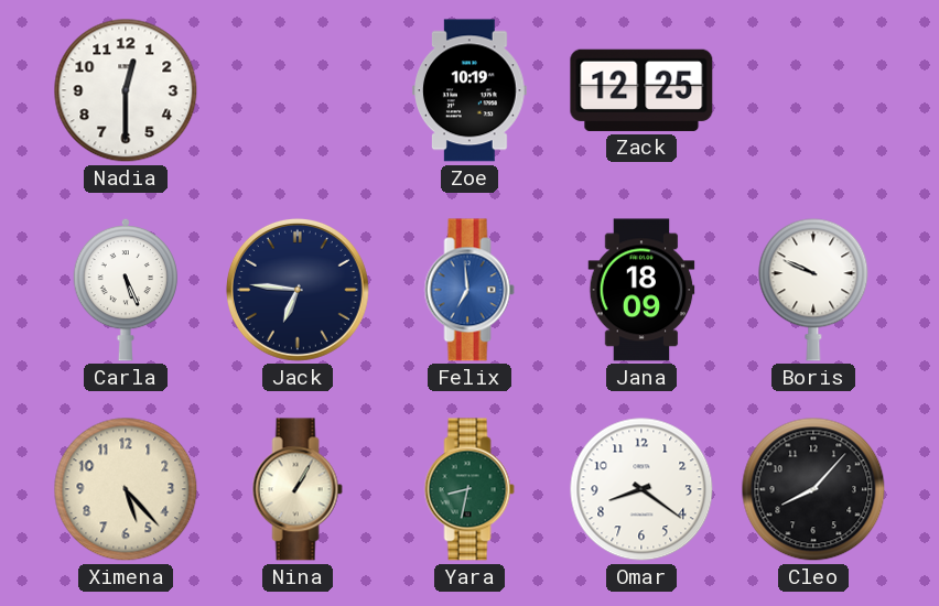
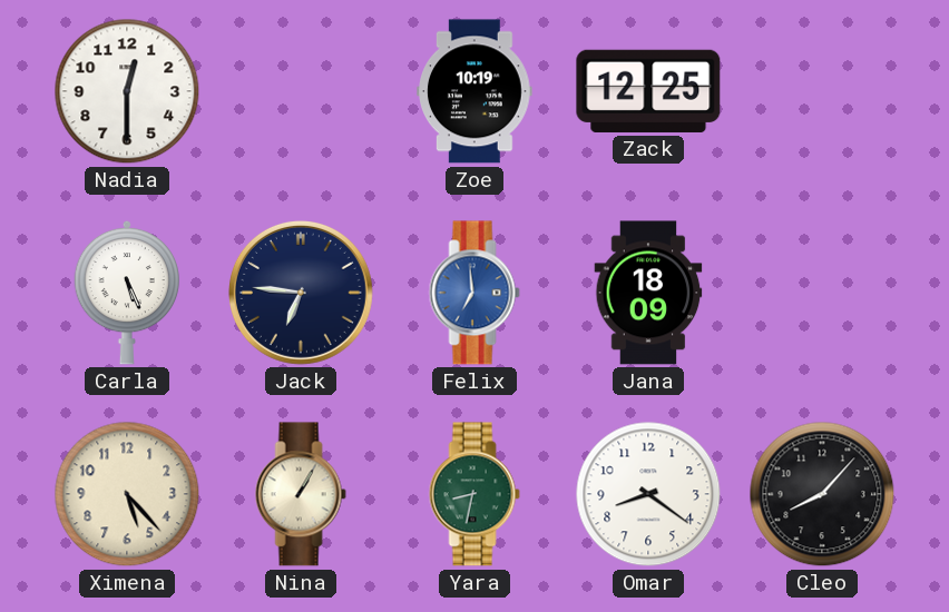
Boris: 9:49 -> none (813, 290)
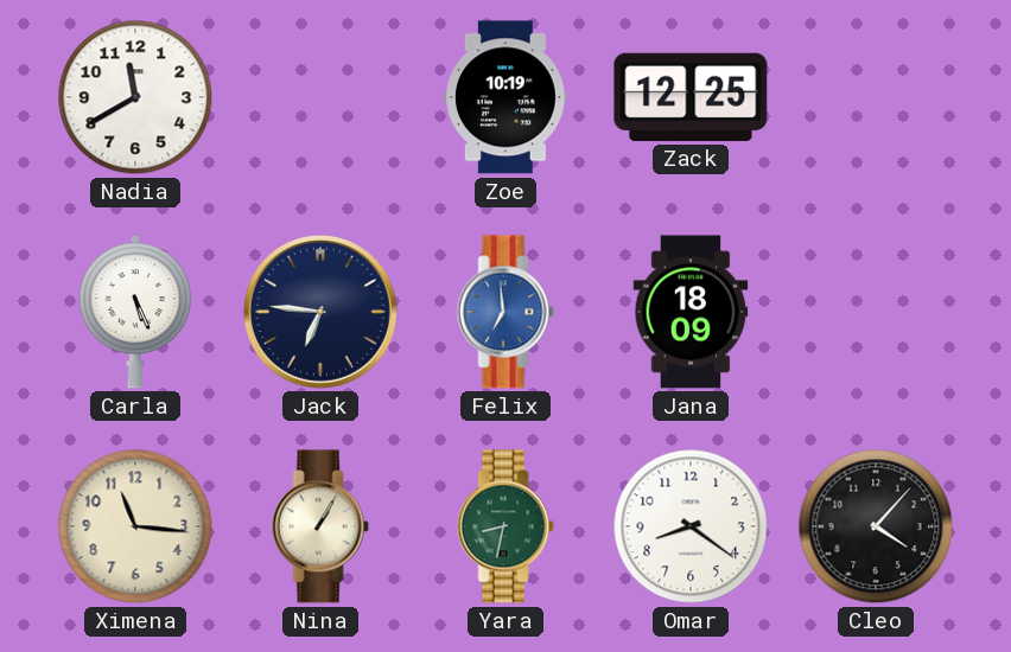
Nadia: 12:30 -> 11:40 (135, 97)
Ximena: 5:23 -> 11:16 (135, 526)
Cleo: 8:07 -> 4:07 (876, 526)
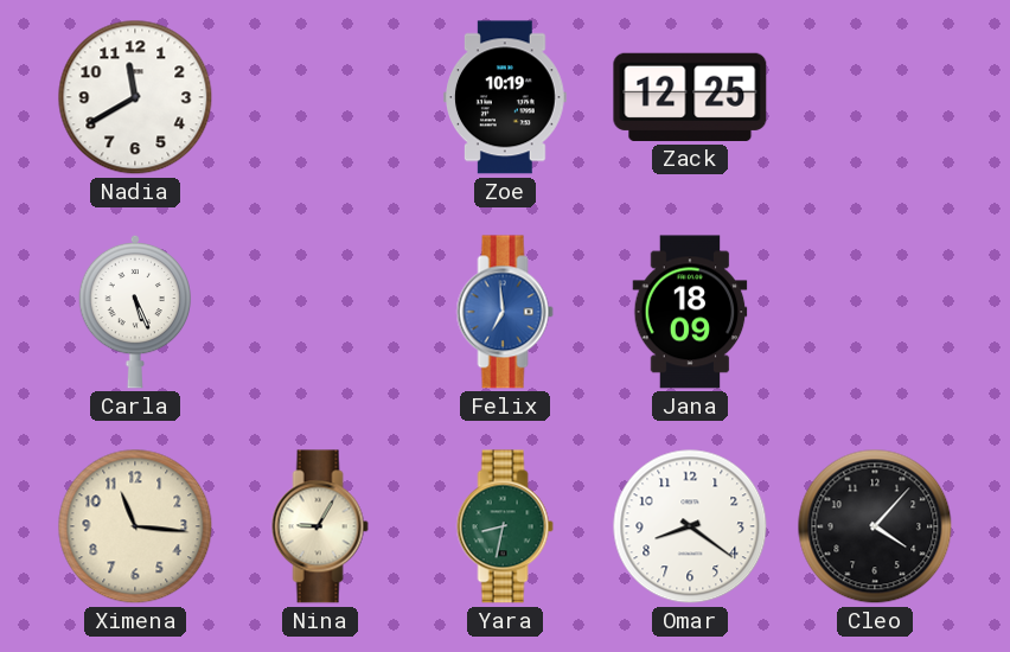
Jack: 6:46 -> none (320, 312)
Nina: 1:05 -> 9:05 (320, 526)
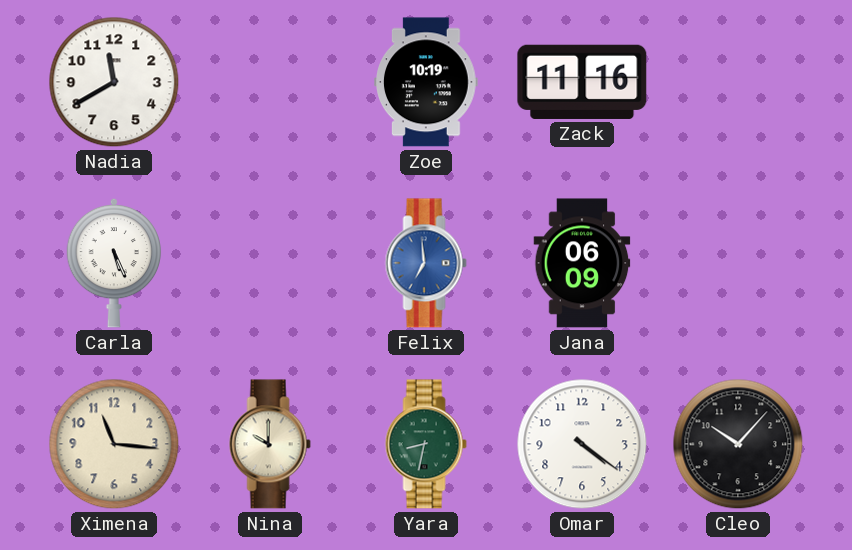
Zack: 12:25 -> 11:16 (582, 82)
Jana: 18:09 -> 06:09 (582, 263)
Nina: 9:05 -> 10:00 (270, 444)
Omar: 8:21 -> 4:21 (582, 444)
Cleo: 4:07 -> 10:07 (738, 444)
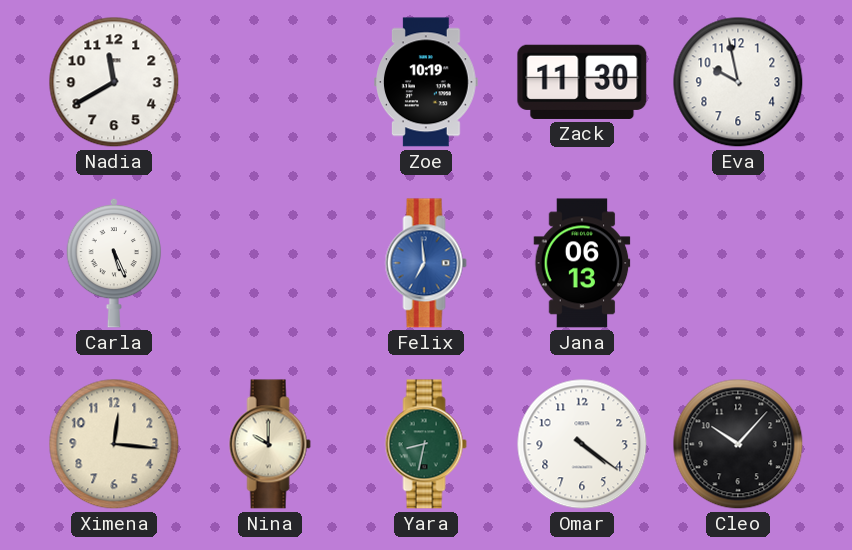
Zack: 11:16 -> 11:30 (582, 82)
Eva: none -> 9:58 (738, 82)
Jana: 06:09 -> 06:13 (582, 263)
Ximena: 11:16 -> 12:16 (114, 444)
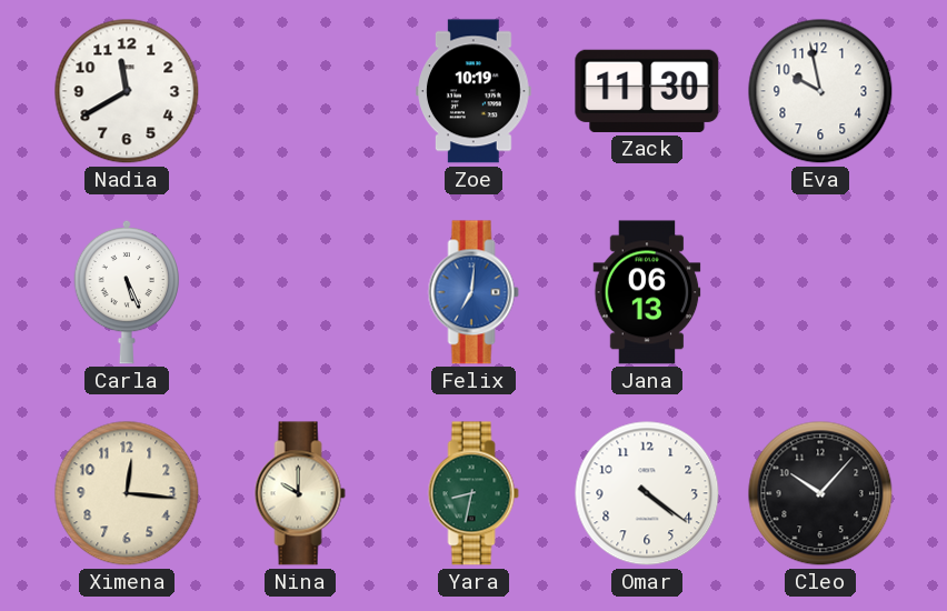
Felix: 6:59 -> 7:01 (474, 292)
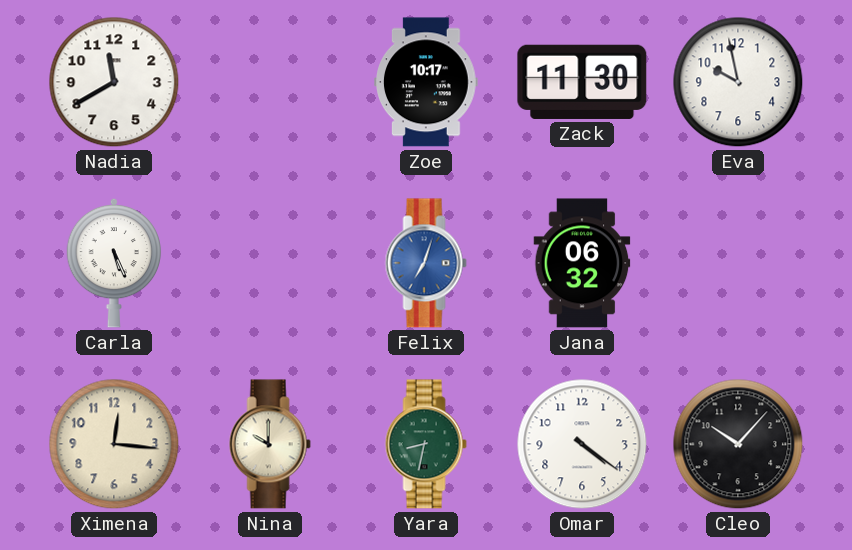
Zoe: 10:19 -> 10:17 (427, 82)
Felix: 7:01 -> 7:03 (426, 263)
Jana: 06:13 -> 06:32 (582, 263)
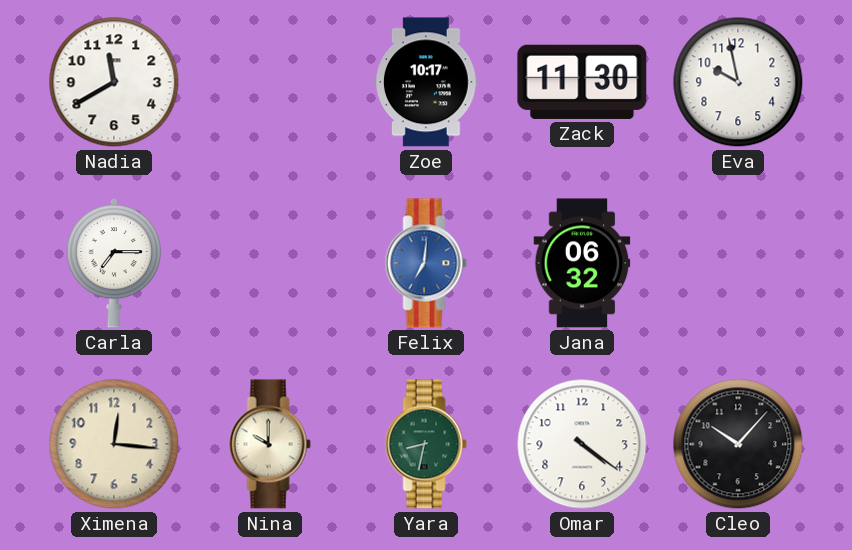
Carla: 5:26 -> 7:15 (114, 263)
Felix: 7:03 -> 7:01 (426, 263)
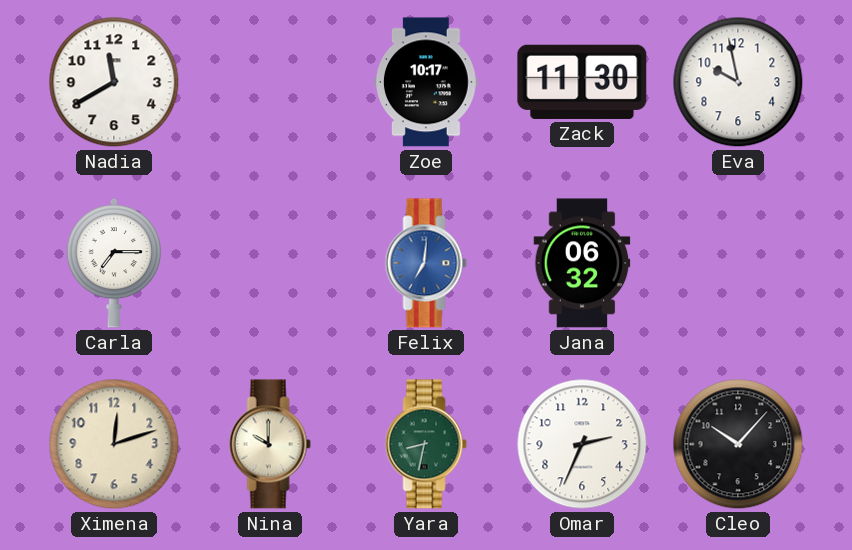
Ximena: 12:16 -> 12:12 (114, 444)
Omar: 4:21 -> 2:34 (582, 444)
